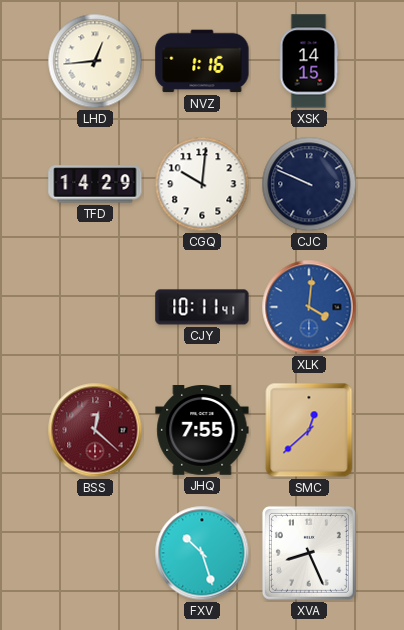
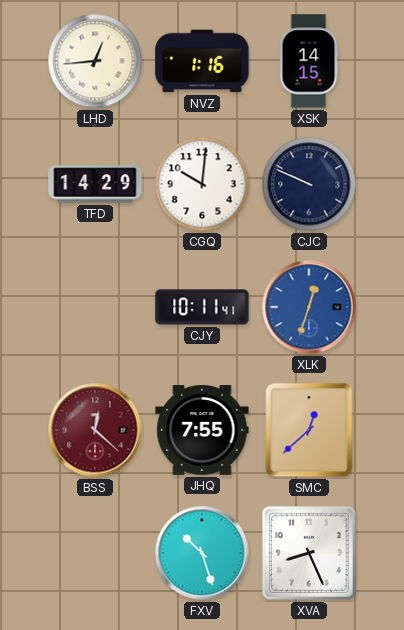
XLK: 4:01 -> 12:33 (309, 307)
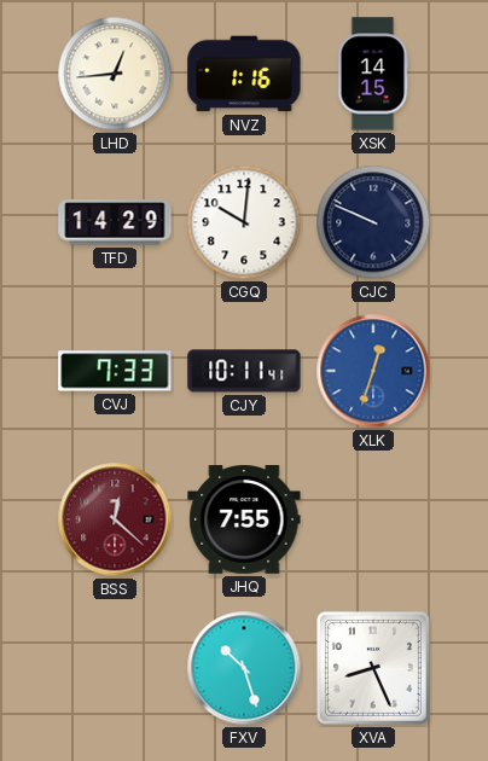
CVJ: none -> 7:33 (115, 371)
SMC: 12:38 -> none (309, 430)
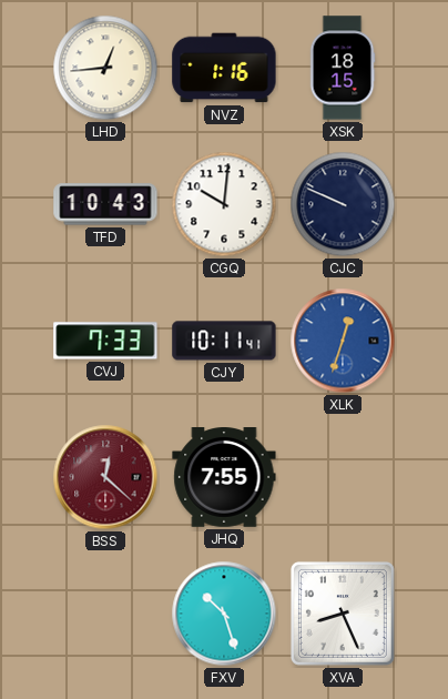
XSK: 14:15 -> 18:15 (343, 68)
TFD: 14:29 -> 10:43 (105, 204)
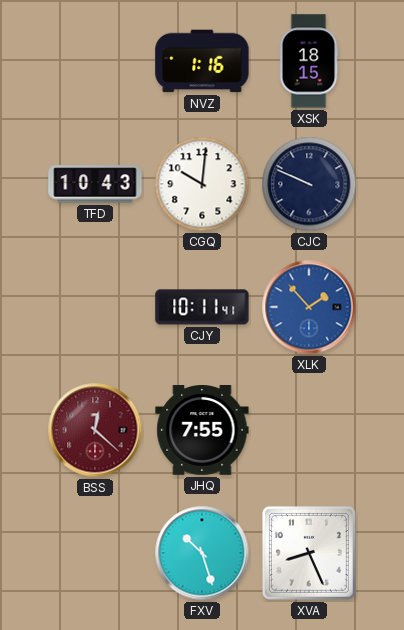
LHD: 12:44 -> none (105, 68)
CVJ: 7:33 -> none (105, 341)
XLK: 12:33 -> 1:53 (309, 307)
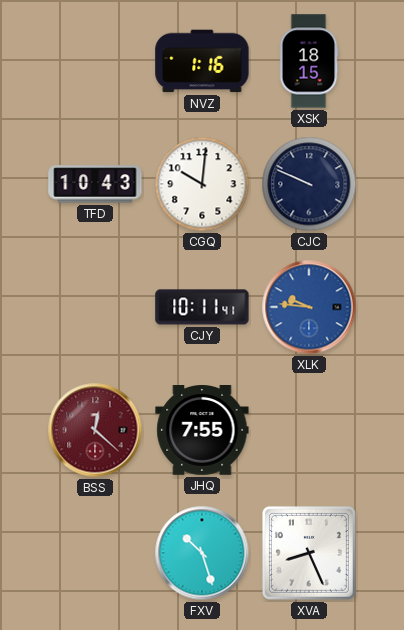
XLK: 1:53 -> 9:46 (309, 307)
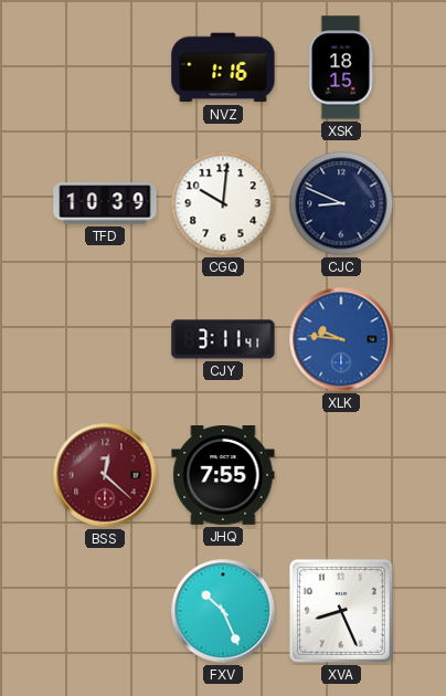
TFD: 10:43 -> 10:39 (105, 203)
CJC: 9:49 -> 8:49 (341, 203)
CJY: 10:11 -> 3:11 (223, 339)
FXV: 10:27 -> 10:26 (223, 611)
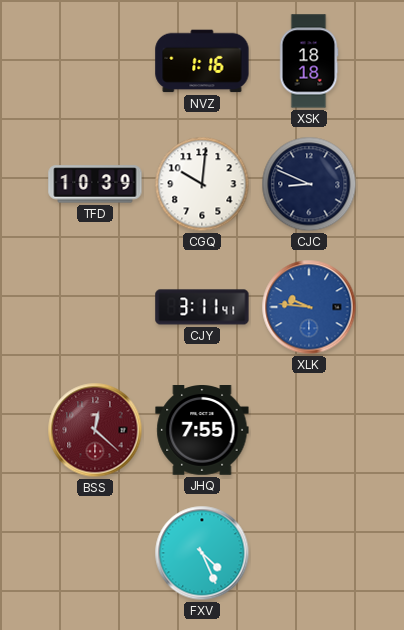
XSK: 18:15 -> 18:18 (309, 61)
FXV: 10:26 -> 4:26 (202, 553)
XVA: 8:26 -> none (341, 611)
